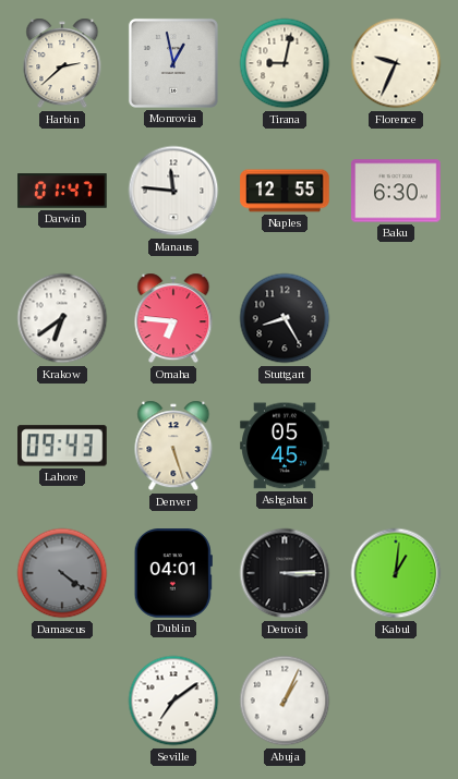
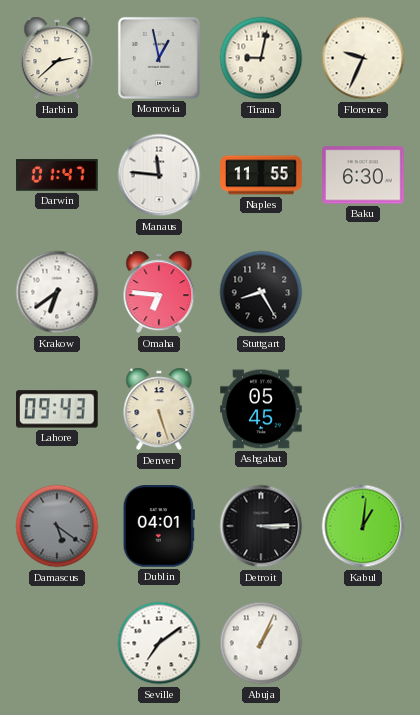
Naples: 12:55 -> 11:55 (261, 175)
Damascus: 4:21 -> 5:21 (57, 526)
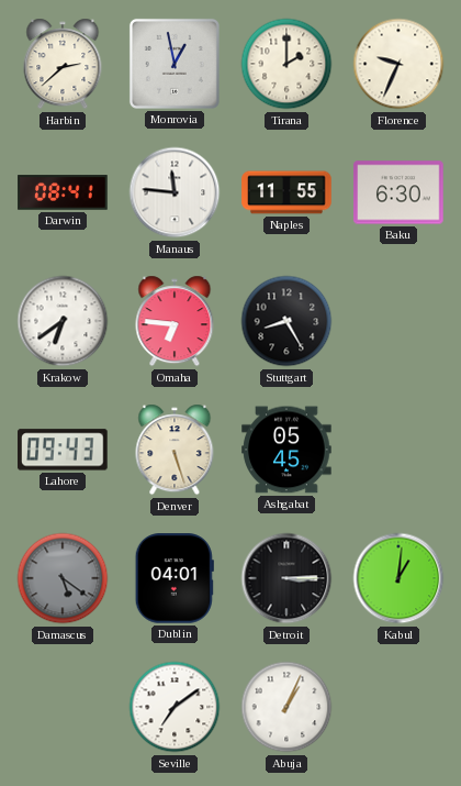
Tirana: 9:02 -> 2:00 (286, 64)
Darwin: 01:47 -> 08:41 (63, 192)
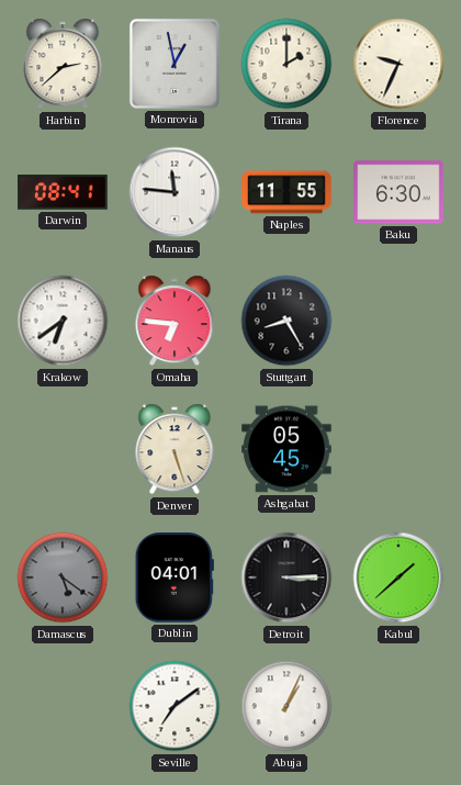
Lahore: 09:43 -> none (63, 450)
Kabul: 1:01 -> 1:38 (398, 577)
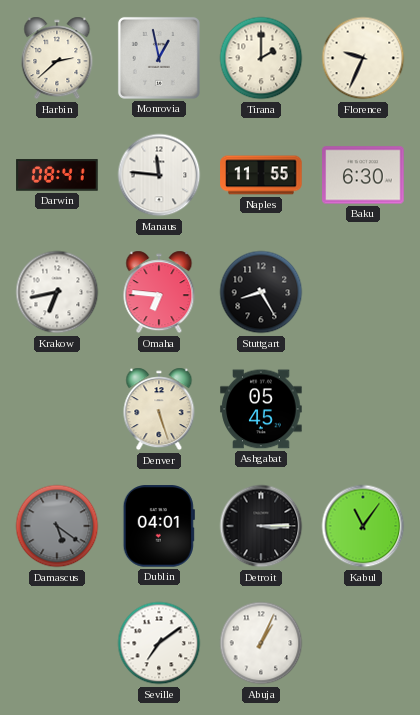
Krakow: 6:39 -> 6:43 (57, 292)
Kabul: 1:38 -> 11:06 (363, 526)
